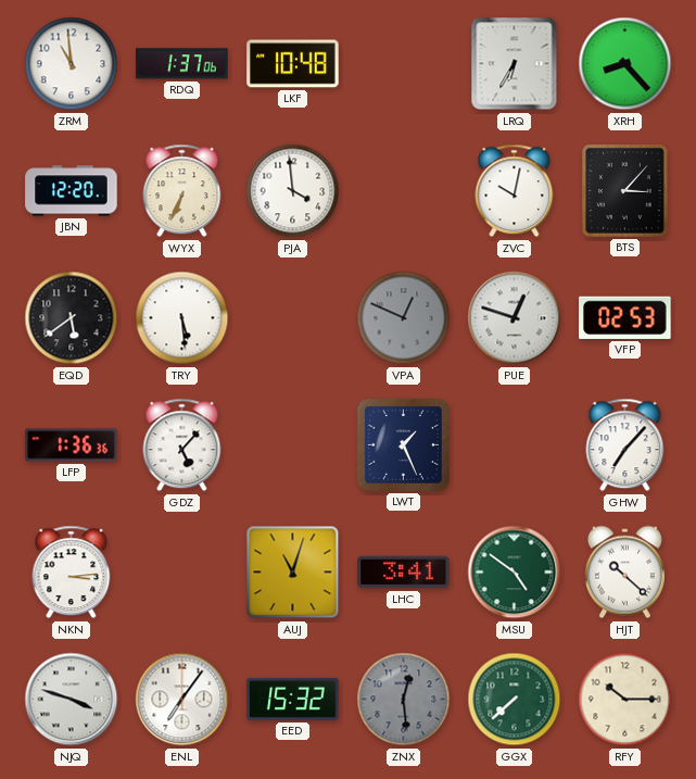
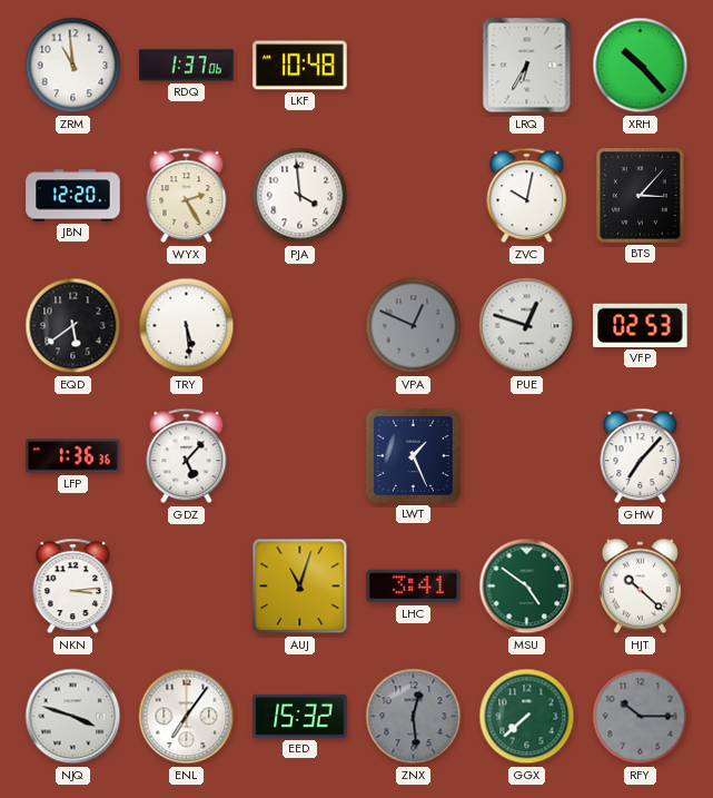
XRH: 8:23 -> 10:23 (641, 66)
WYX: 6:34 -> 2:25 (187, 196)
RFY dial: cream -> grey (641, 717)
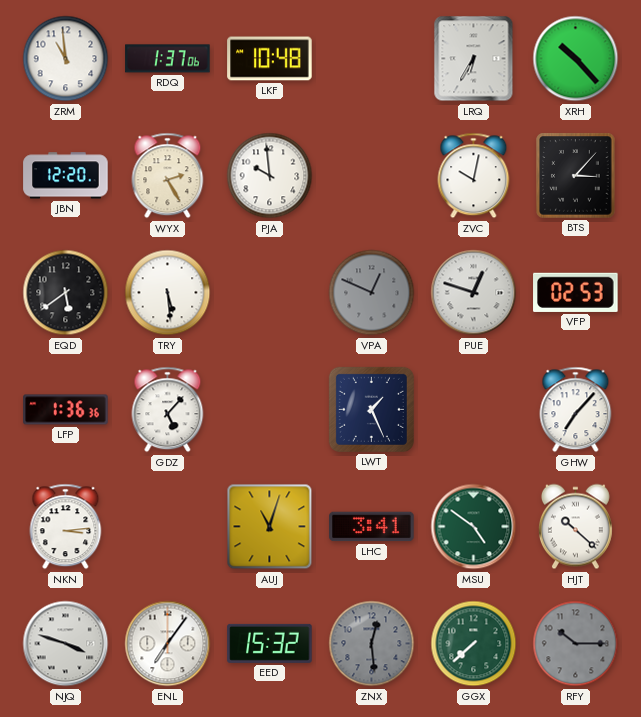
PJA: 3:59 -> 9:59 (270, 176)
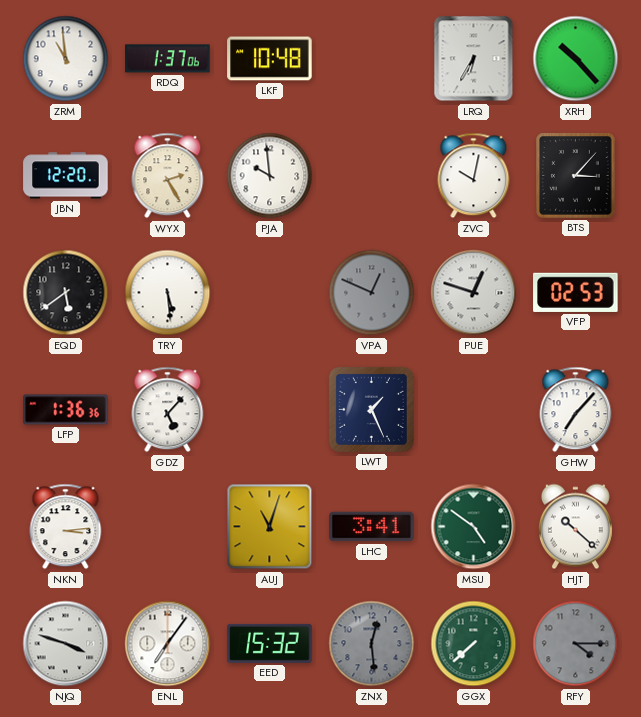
RFY: 10:15 -> 4:15 (576, 644)
